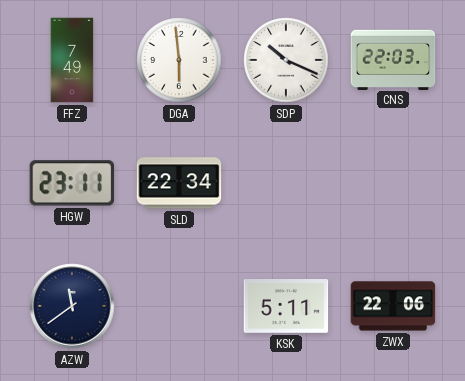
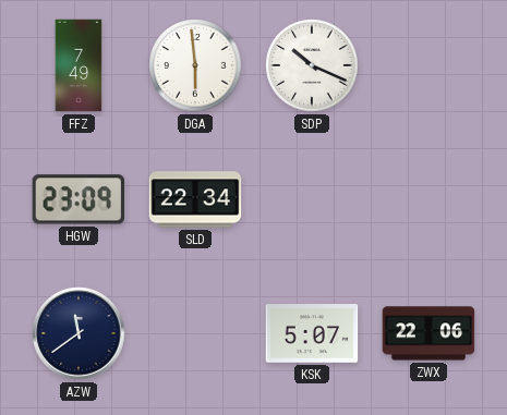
CNS: 22:03 -> none (393, 59)
HGW: 23:11 -> 23:09 (79, 199)
KSK: 5:11 -> 5:07 (312, 333)
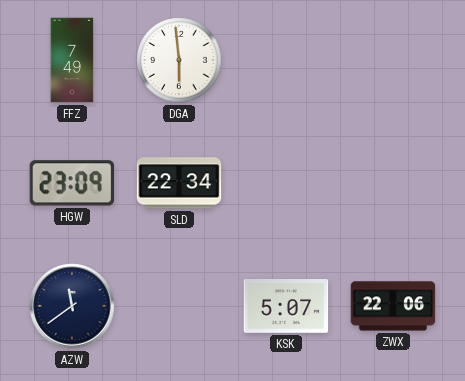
SDP: 10:19 -> none (312, 65)
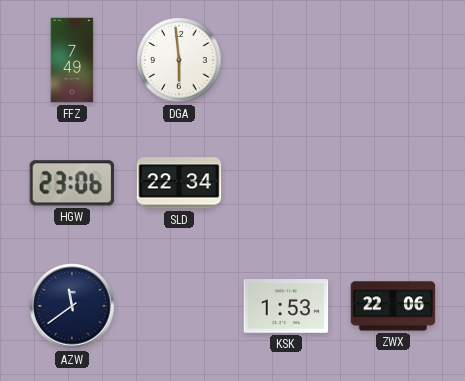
HGW: 23:09 -> 23:06 (72, 183)
KSK: 5:07 -> 1:53 (286, 306)
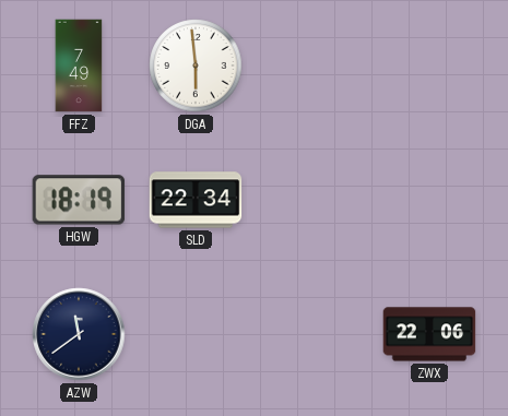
HGW: 23:06 -> 18:19 (79, 200)
KSK: 1:53 -> none (286, 306)
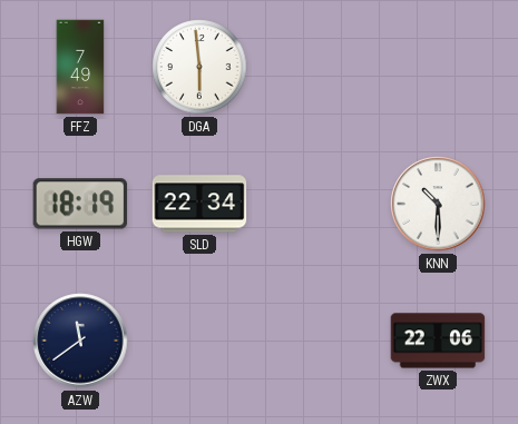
KNN: none -> 10:30 (438, 204)
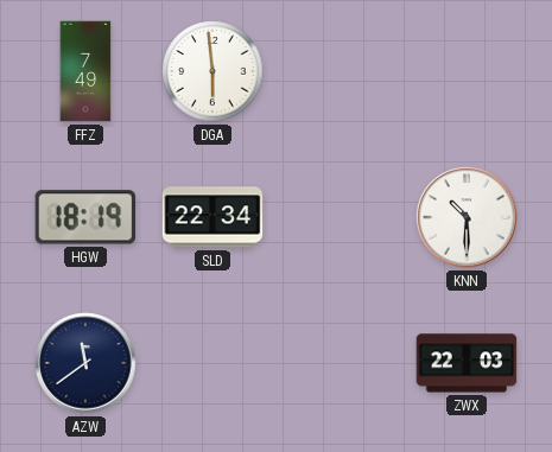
ZWX: 22:06 -> 22:03 (467, 363)
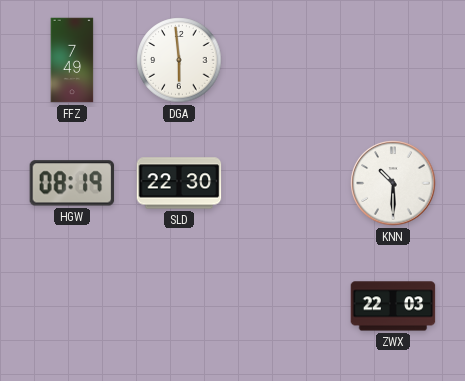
HGW: 18:19 -> 08:19 (72, 183)
SLD: 22:34 -> 22:30 (179, 183)
AZW: 11:39 -> none (85, 363)
